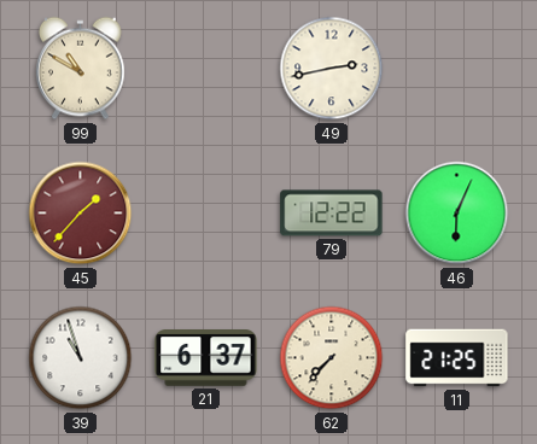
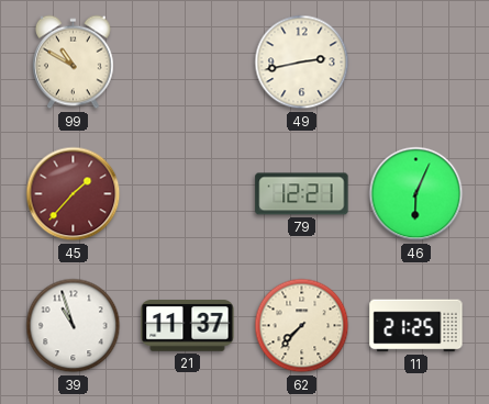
79: 12:22 -> 12:21 (302, 194)
21: 6:37 -> 11:37 (188, 326)
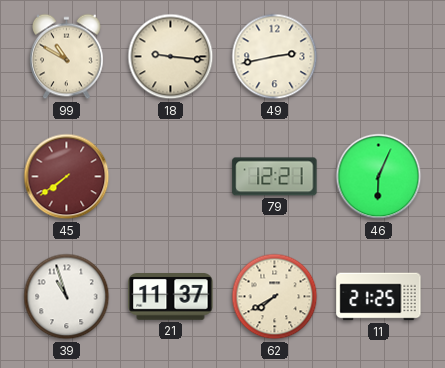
18: none -> 9:16 (171, 57)
45: 1:37 -> 7:39 (67, 177)
62: 7:37 -> 7:40 (275, 297)
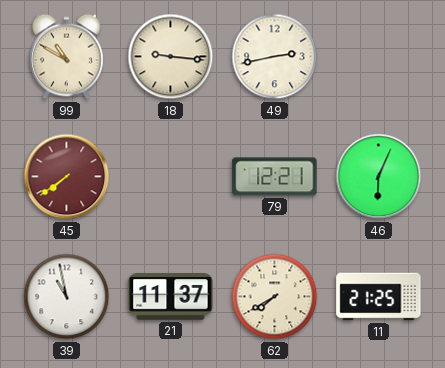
39: 10:57 -> 10:58 (67, 297)
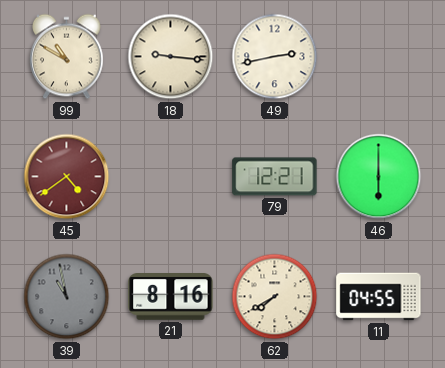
45: 7:39 -> 4:39 (67, 177)
46: 6:04 -> 6:00 (379, 177)
39 dial: white -> grey (67, 297)
21: 11:37 -> 8:16 (171, 297)
11: 21:25 -> 04:55 (379, 297)
